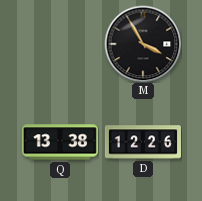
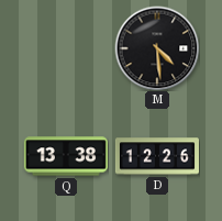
M: 3:55 -> 4:29 (157, 48)
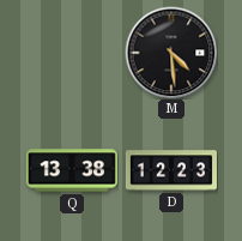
D: 12:26 -> 12:23 (171, 170)
